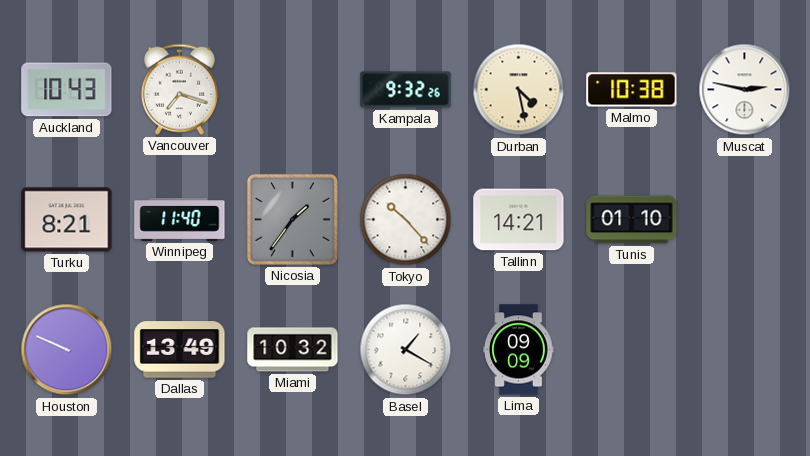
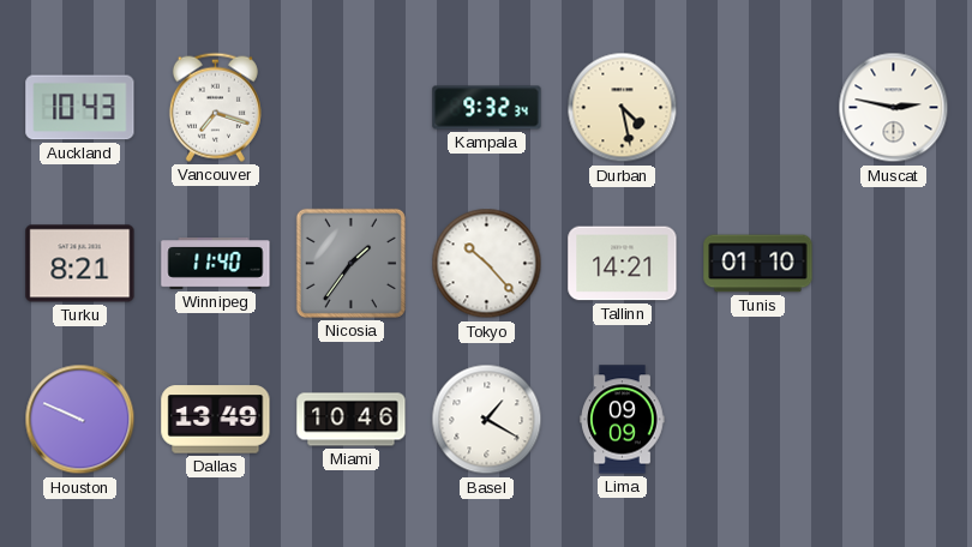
Kampala: 9:32:26 -> 9:32:34 (487, 108)
Malmo: 10:38 -> none (632, 90)
Miami: 10:32 -> 10:46 (352, 420)
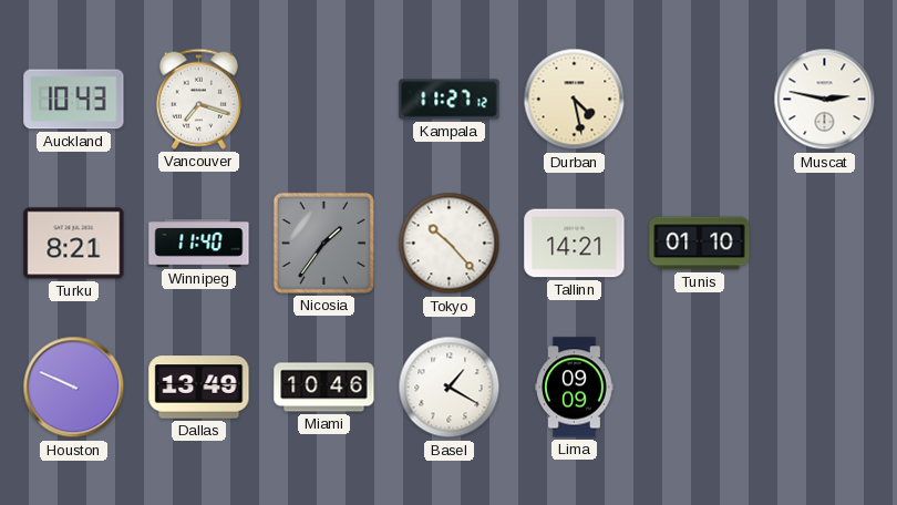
Kampala: 9:32 -> 11:27 (450, 100)
